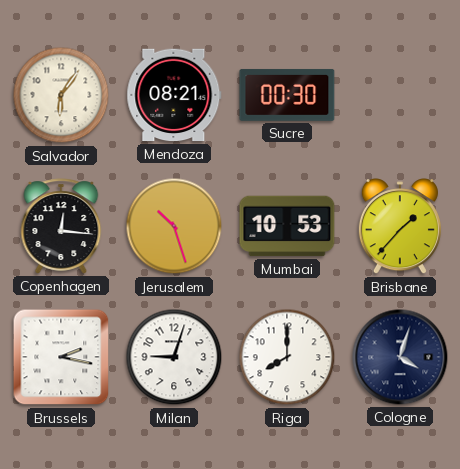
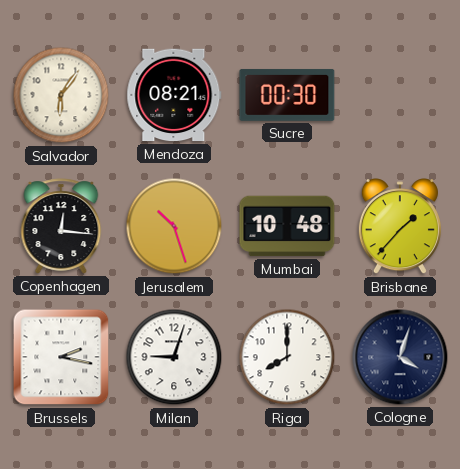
Mumbai: 10:53 -> 10:48 (287, 226)
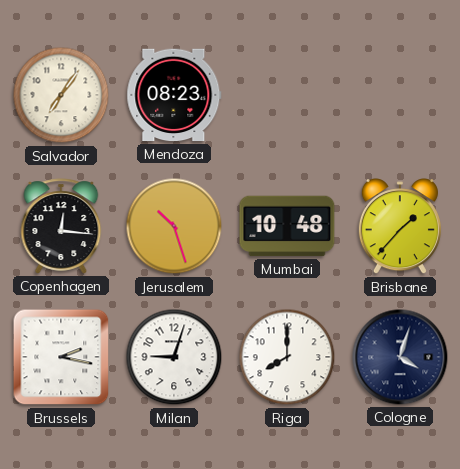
Salvador: 6:06 -> 7:06 (61, 95)
Mendoza: 08:21 -> 08:23 (174, 95)
Sucre: 00:30 -> none (287, 95)
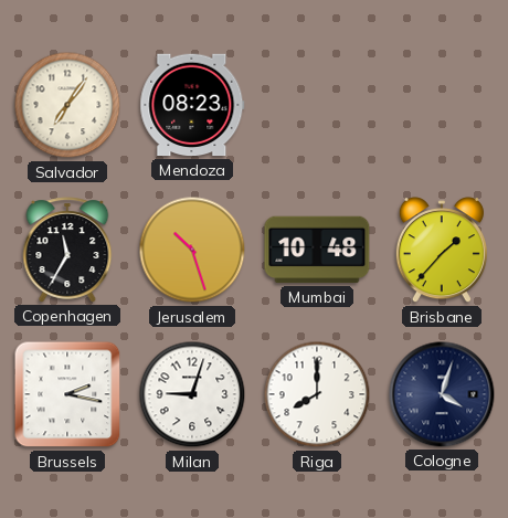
Copenhagen: 12:16 -> 11:35 (67, 250)
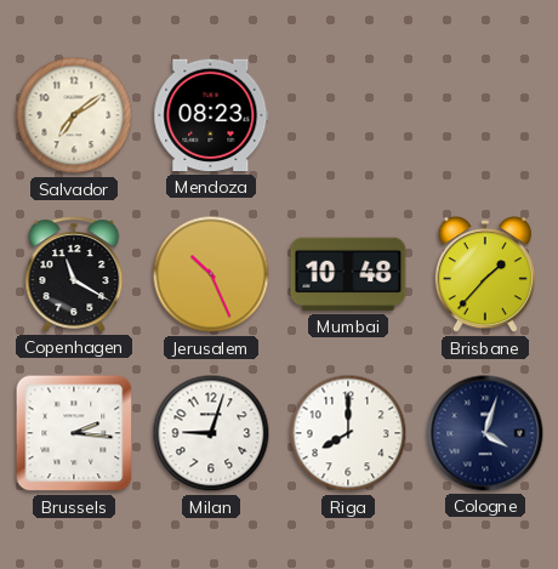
Salvador: 7:06 -> 7:09 (74, 115)
Copenhagen: 11:35 -> 11:20 (74, 274)
Jerusalem: 10:27 -> 10:26 (211, 274)
Brussels: 2:17 -> 2:16 (74, 433)
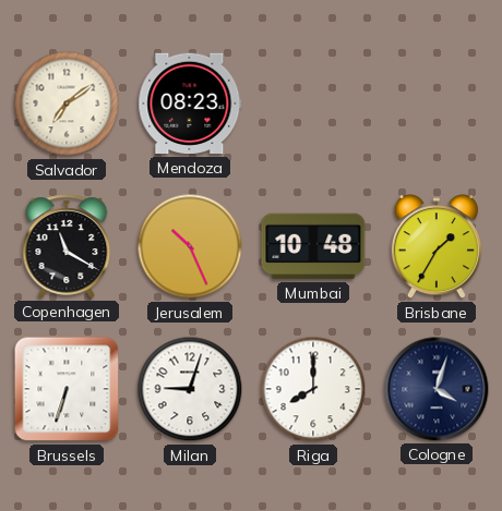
Brisbane: 1:37 -> 1:35 (437, 247)
Brussels: 2:16 -> 6:33 (67, 389)
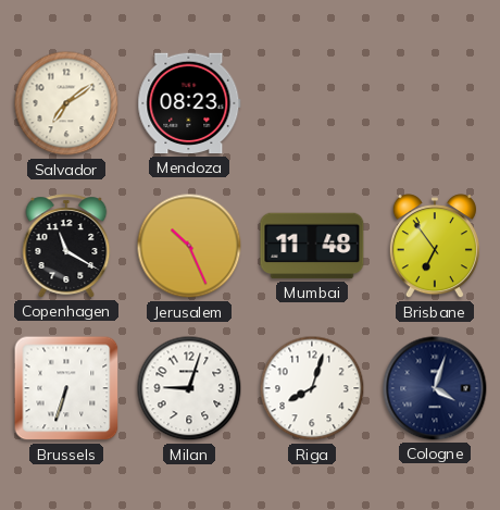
Mumbai: 10:48 -> 11:48 (312, 246)
Brisbane: 1:35 -> 6:54 (435, 247)
Riga: 8:00 -> 8:03 (312, 388)
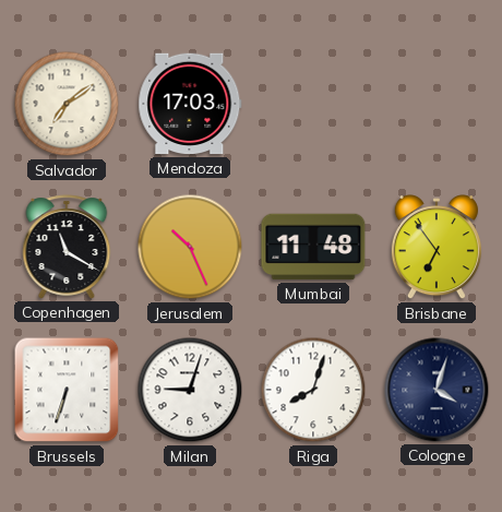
Mendoza: 08:23 -> 17:03 (190, 104)
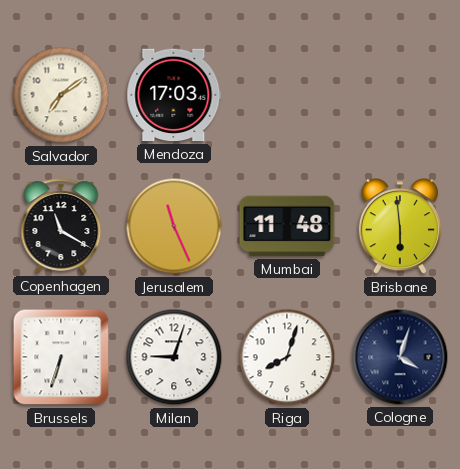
Jerusalem: 10:26 -> 11:26 (174, 226)
Brisbane: 6:54 -> 5:59 (400, 227)
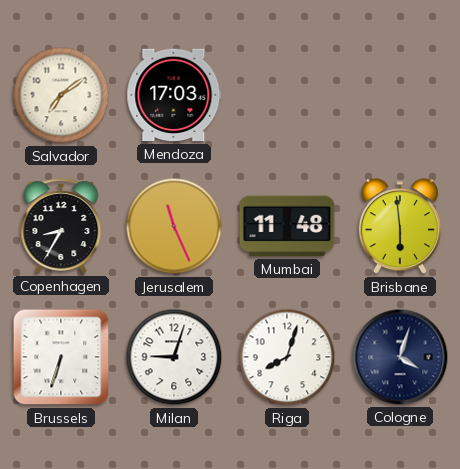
Copenhagen: 11:20 -> 8:35 (61, 226)
